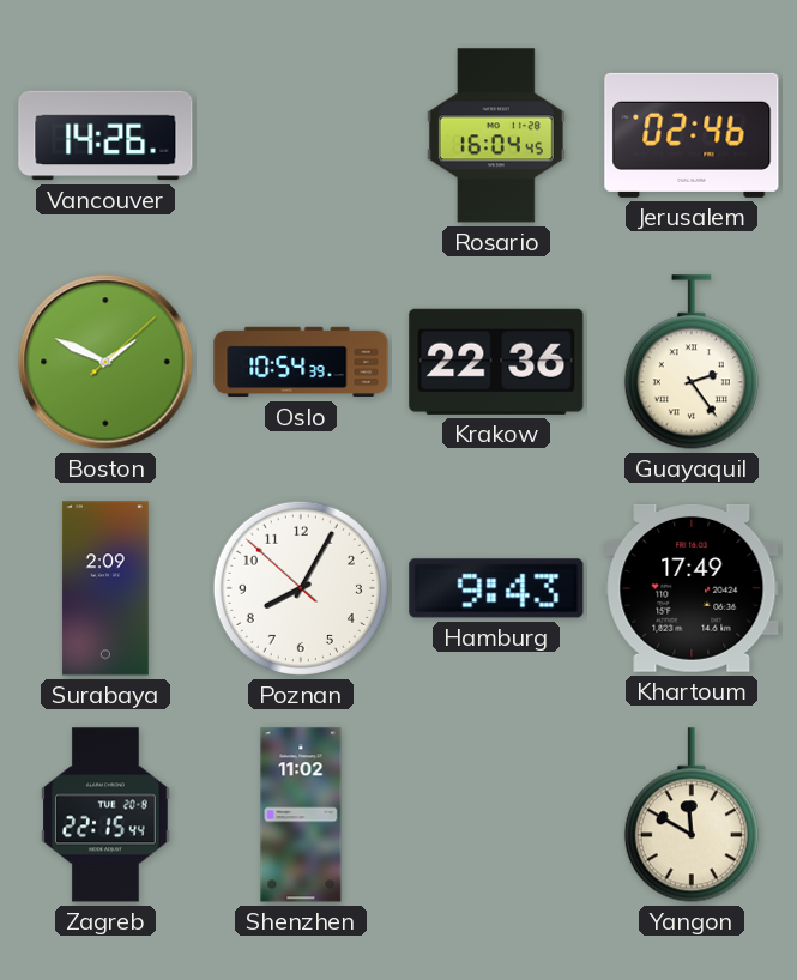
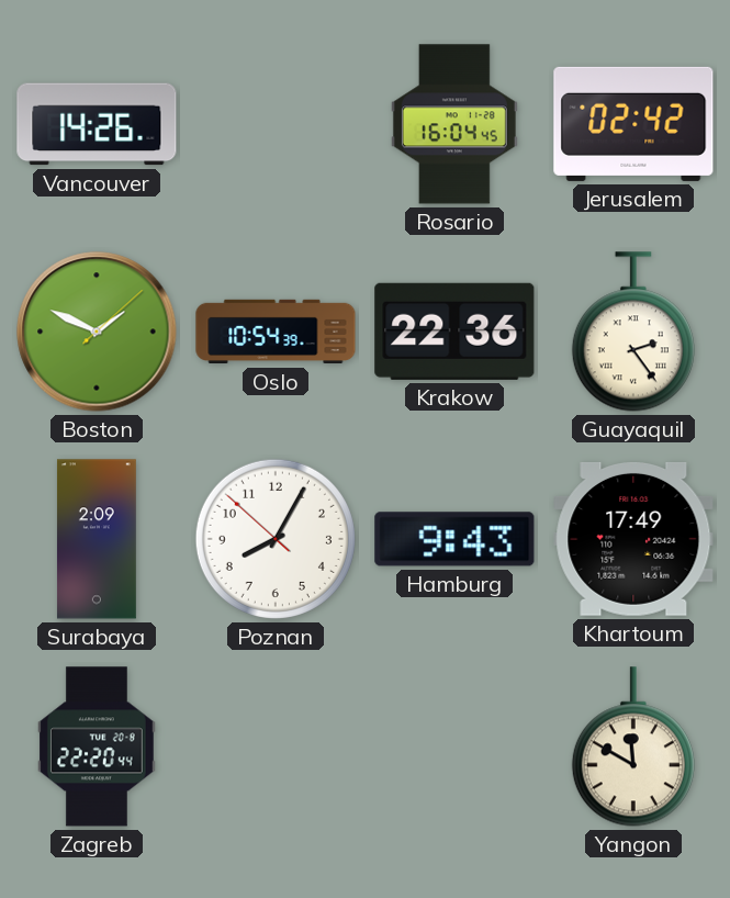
Jerusalem: 02:46 -> 02:42 (633, 124)
Zagreb: 22:15 -> 22:20 (98, 747)
Shenzhen: 11:02 -> none (301, 815)
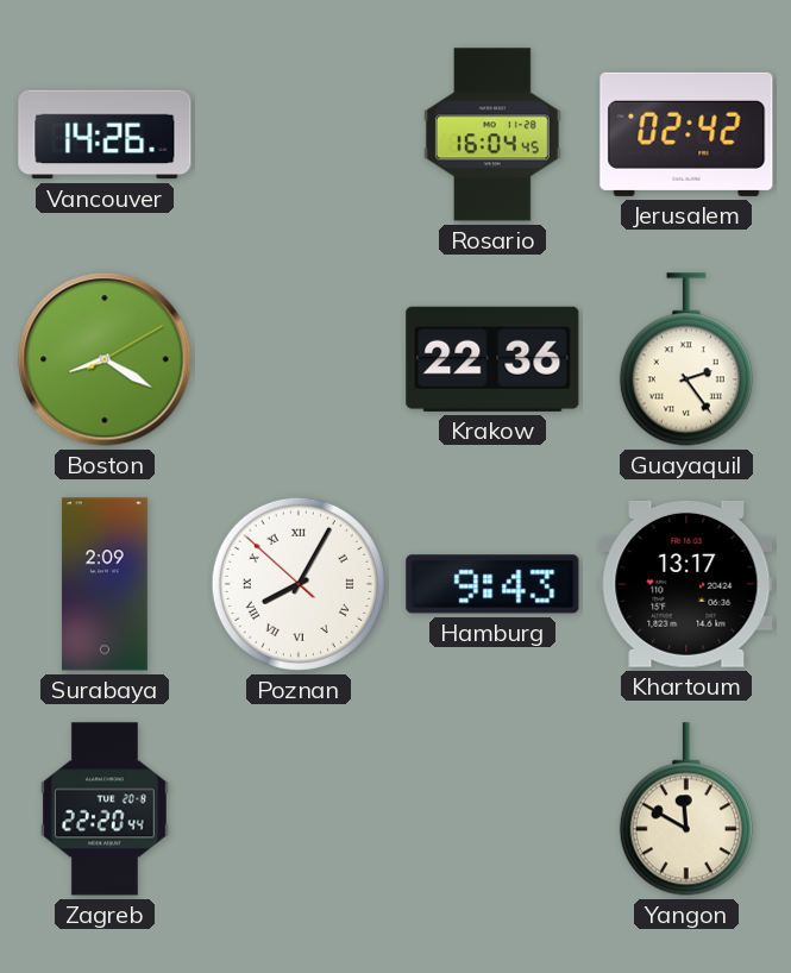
Boston: 1:49 -> 8:20 (105, 359)
Oslo: 10:54 -> none (276, 332)
Poznan numerals: Arabic -> Roman (299, 584)
Khartoum: 17:49 -> 13:17 (686, 584)
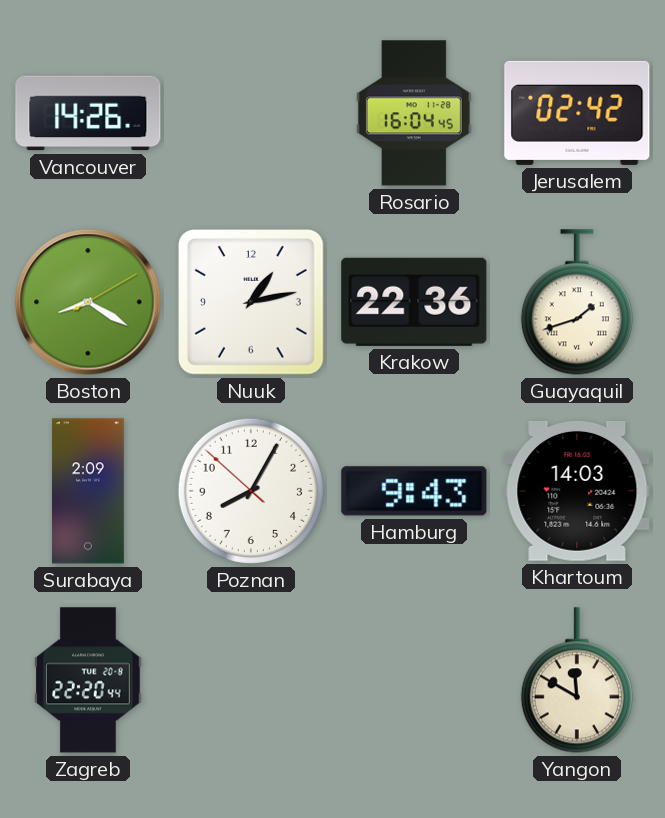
Nuuk: none -> 1:13 (252, 303)
Guayaquil: 2:24 -> 1:42 (577, 302)
Poznan numerals: Roman -> Arabic (251, 491)
Khartoum: 13:17 -> 14:03 (577, 491)
